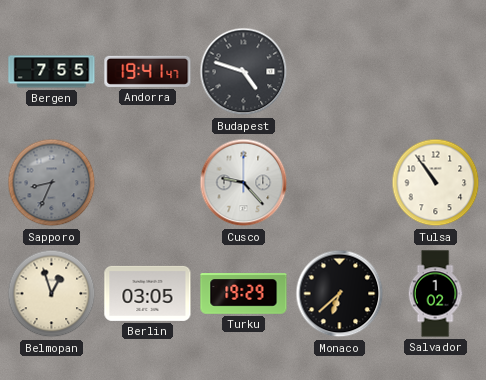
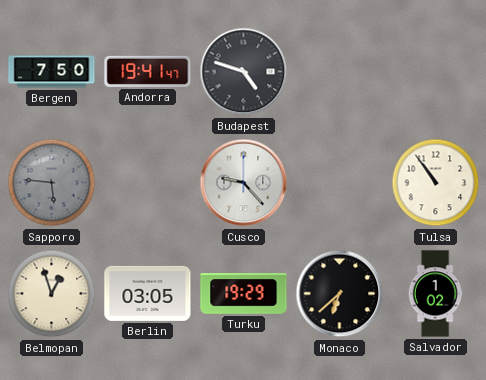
Bergen: 7:55 -> 7:50 (52, 72)
Sapporo: 8:34 -> 5:46 (52, 183)
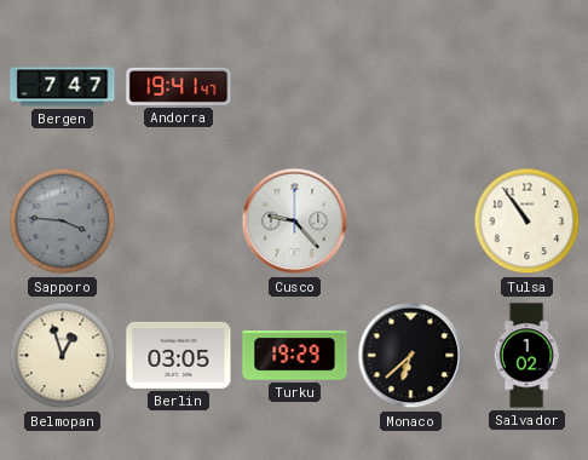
Bergen: 7:50 -> 7:47 (63, 87)
Budapest: 4:48 -> none (244, 72)
Sapporo: 5:46 -> 3:46 (63, 222)
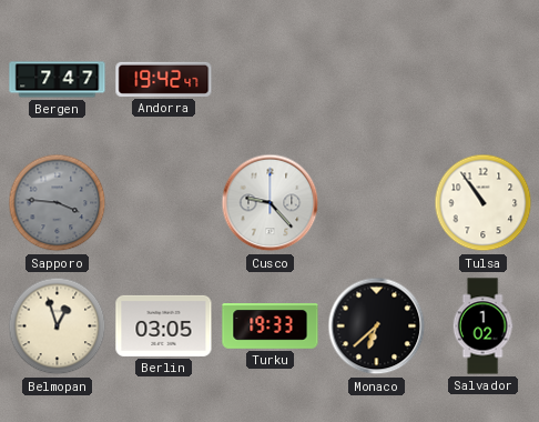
Andorra: 19:41 -> 19:42 (164, 79)
Turku: 19:29 -> 19:33 (271, 326)
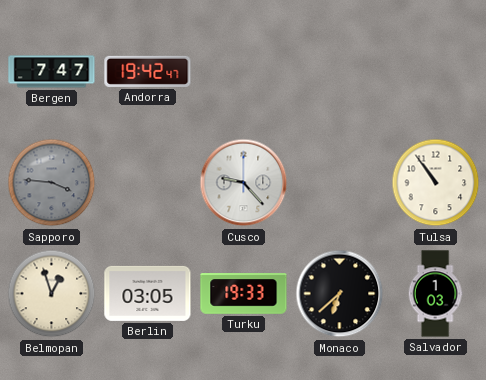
Salvador: 1:02 -> 1:03 (435, 294)
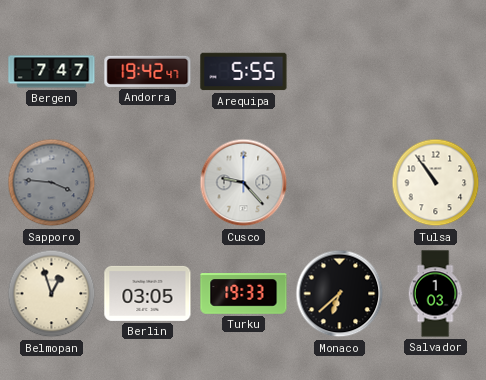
Arequipa: none -> 5:55 (244, 72)
